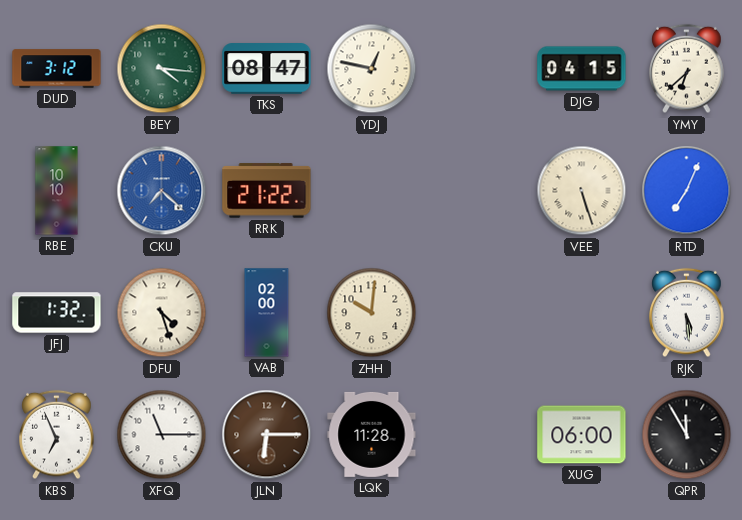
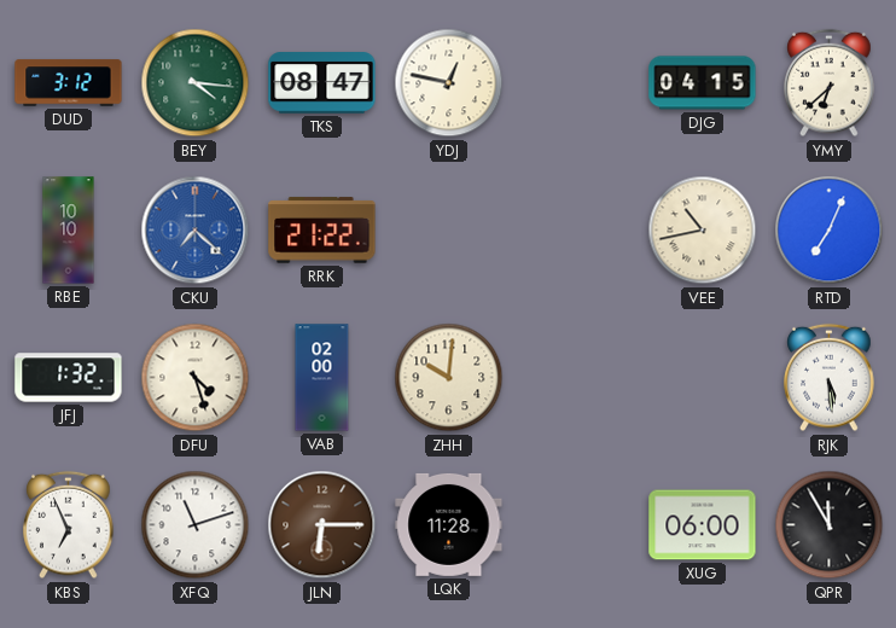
VEE: 5:27 -> 10:43 (703, 231)
XFQ: 11:15 -> 11:12 (196, 525)
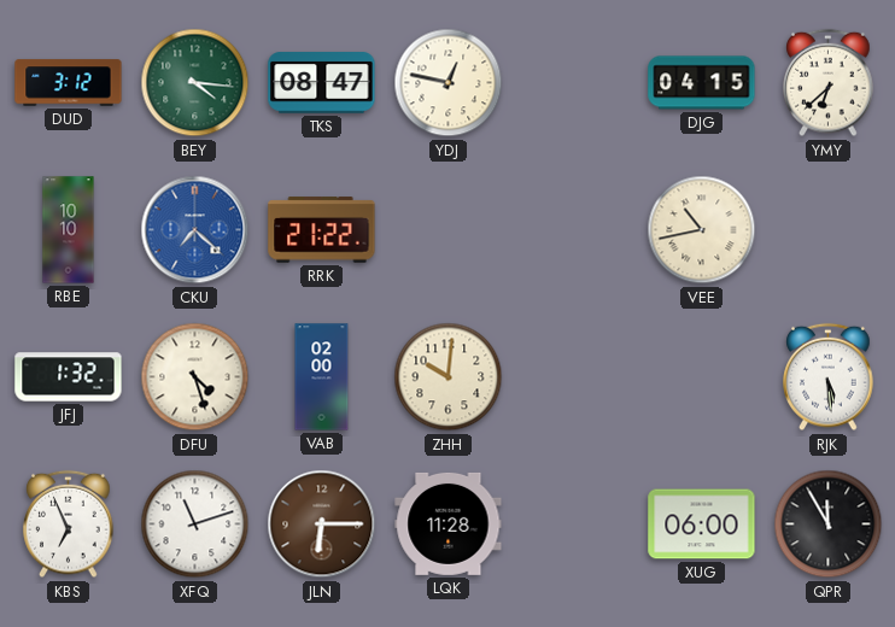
RTD: 7:04 -> none (830, 231)
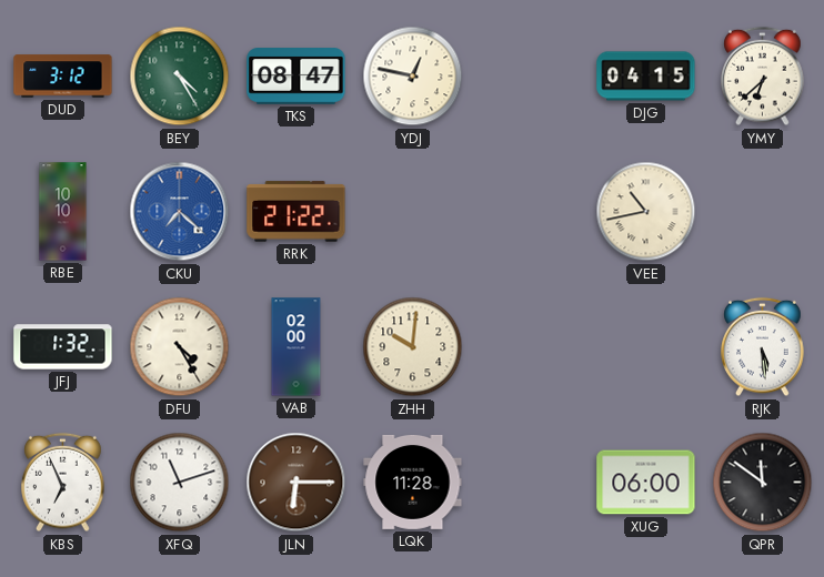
BEY: 4:16 -> 4:25 (180, 77)
DFU: 4:27 -> 4:25 (180, 347)
QPR: 11:55 -> 11:51 (763, 483)
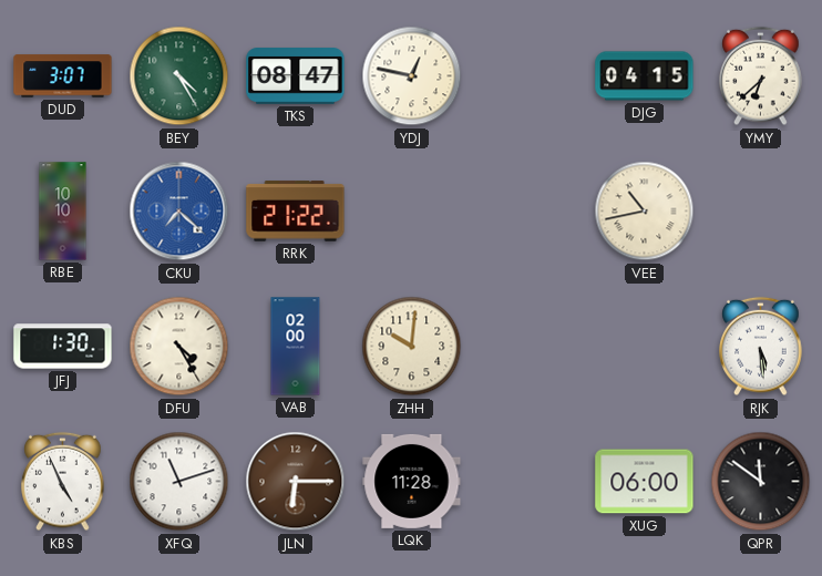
DUD: 3:12 -> 3:07 (63, 76)
JFJ: 1:32 -> 1:30 (63, 347)
KBS: 6:56 -> 4:56 (63, 482)
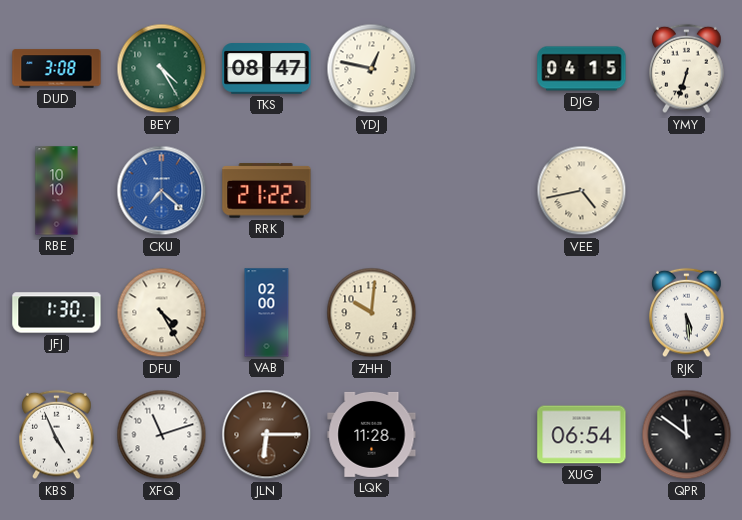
DUD: 3:07 -> 3:08 (57, 69)
YMY: 6:38 -> 6:33 (687, 69)
VEE: 10:43 -> 4:43 (582, 191)
XUG: 06:00 -> 06:54 (582, 435)
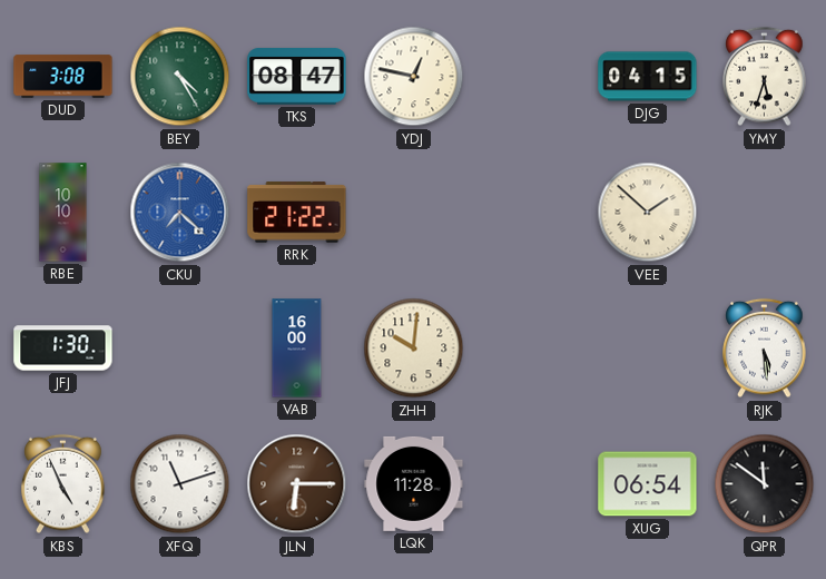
YMY: 6:33 -> 5:33 (765, 77)
VEE: 4:43 -> 1:52 (648, 213)
DFU: 4:25 -> none (162, 313)
VAB: 02:00 -> 16:00 (297, 349)
